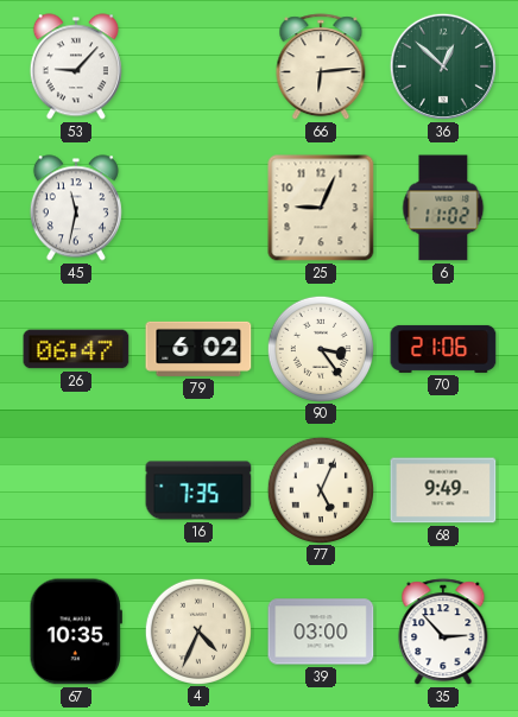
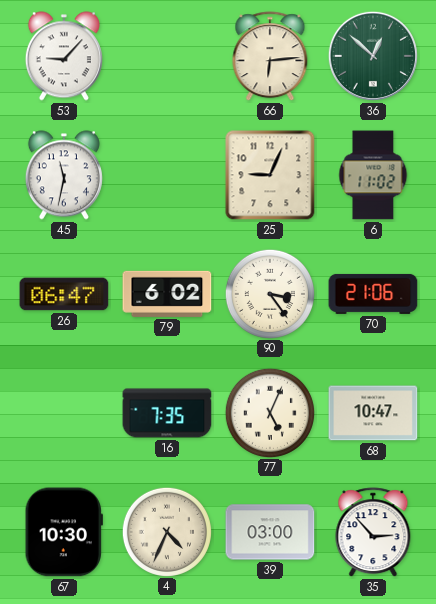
68: 9:49 -> 10:47 (373, 413)
67: 10:35 -> 10:30 (64, 532)
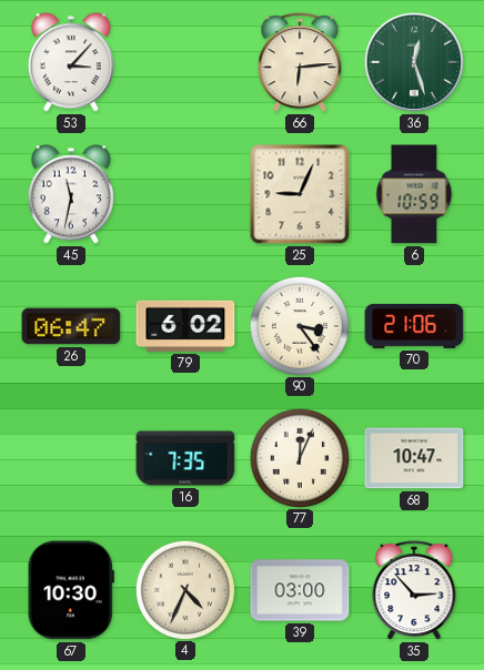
53: 9:07 -> 3:07 (71, 62)
36: 12:52 -> 12:27 (414, 62)
6: 11:02 -> 10:59 (414, 194)
77: 5:04 -> 12:04 (299, 457)
